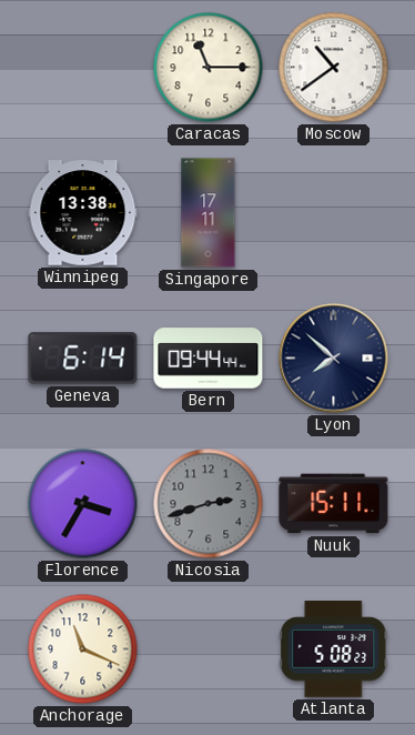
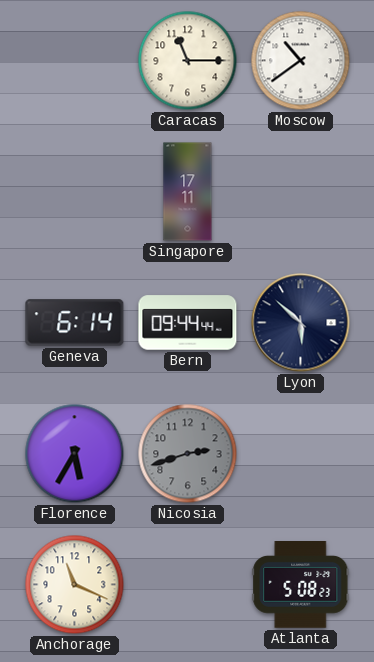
Winnipeg: 13:38 -> none (83, 213)
Lyon: 7:52 -> 5:52 (301, 323)
Florence: 3:35 -> 5:35 (75, 454)
Nuuk: 15:11 -> none (334, 504)
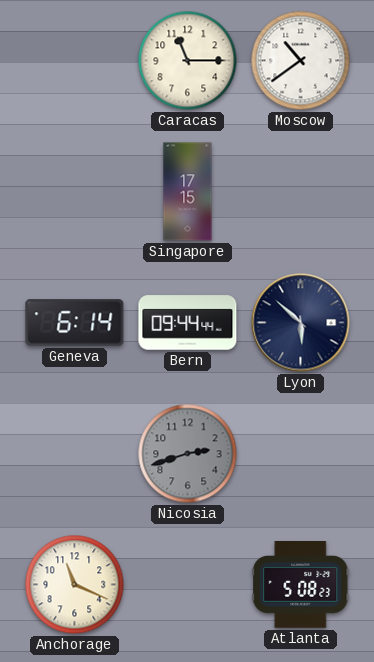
Singapore: 17:11 -> 17:15 (188, 192)
Florence: 5:35 -> none (75, 454)
